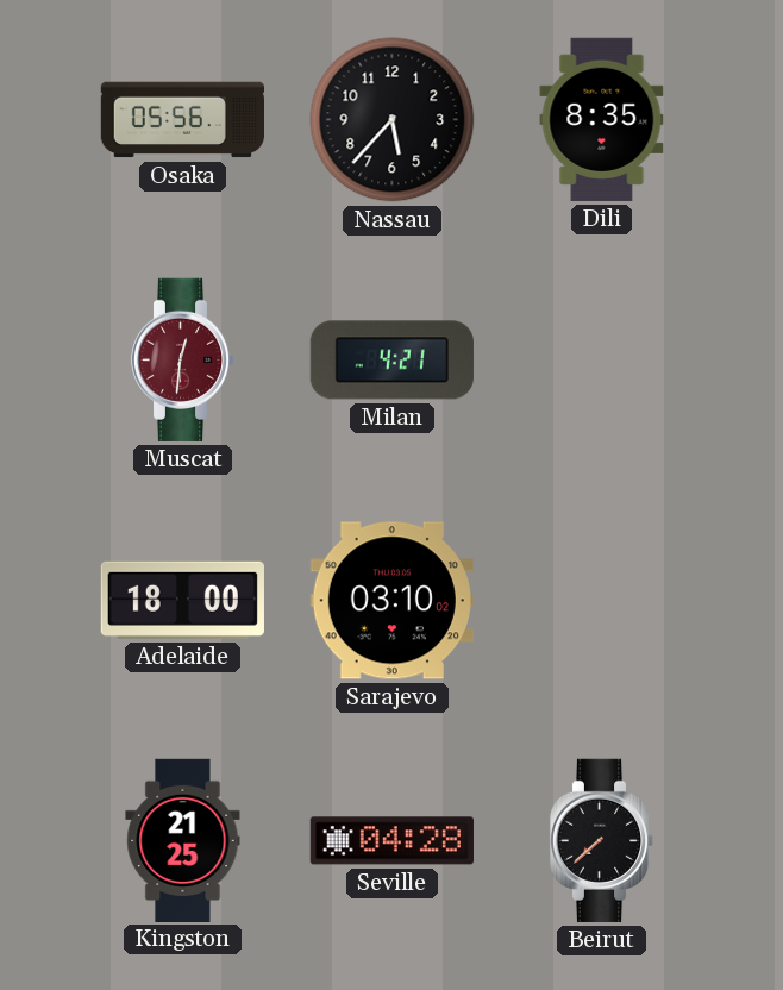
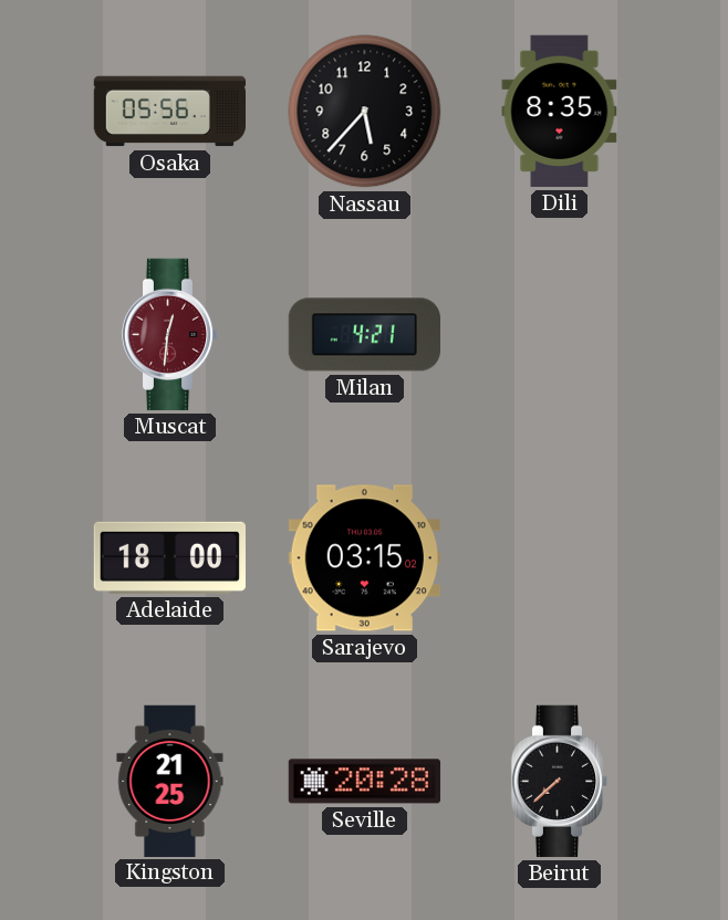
Sarajevo: 03:10 -> 03:15 (364, 558)
Seville: 04:28 -> 20:28 (364, 782)
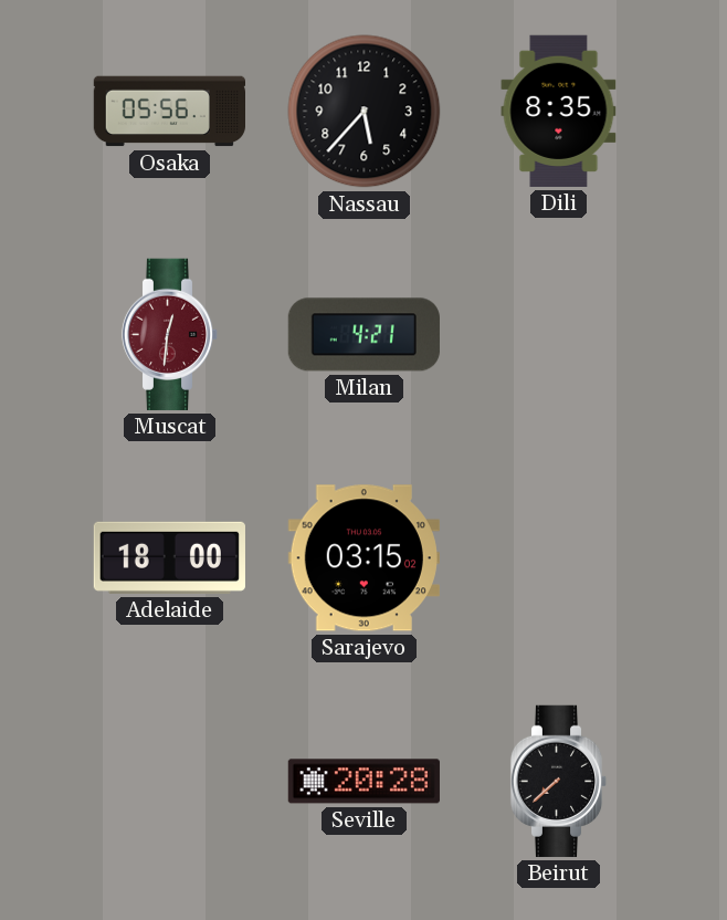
Kingston: 21:25 -> none (170, 781)
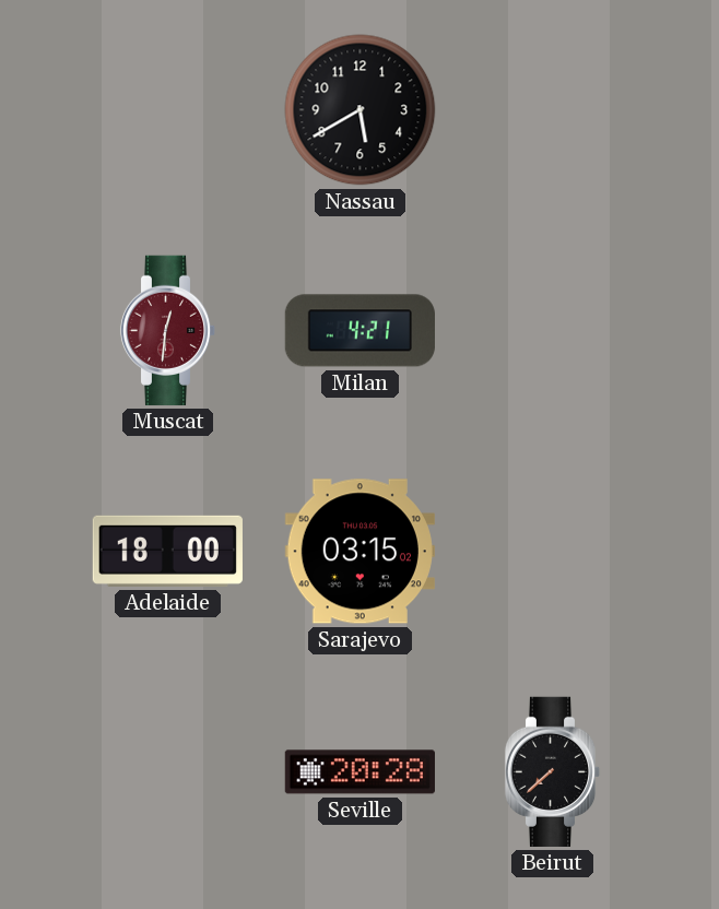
Osaka: 05:56 -> none (169, 112)
Nassau: 5:37 -> 5:40 (361, 110)
Dili: 8:35 -> none (559, 111)
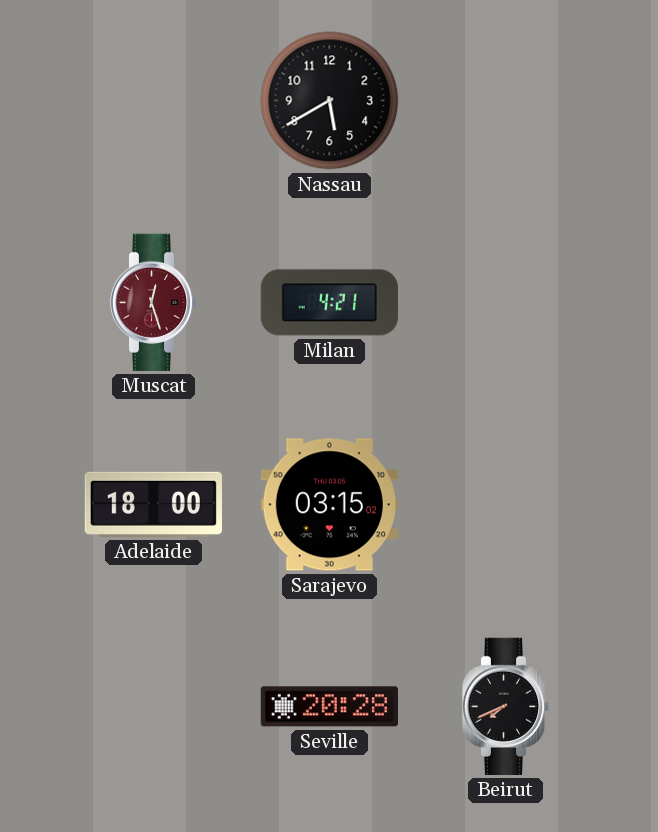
Muscat: 12:31 -> 12:27 (154, 302)
Beirut: 7:38 -> 7:41 (506, 706)
